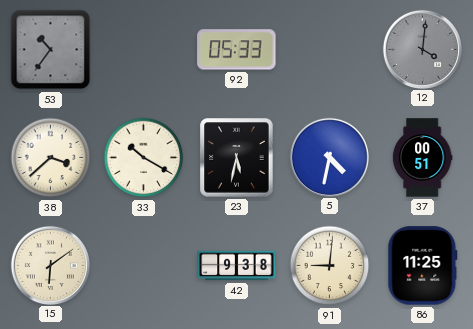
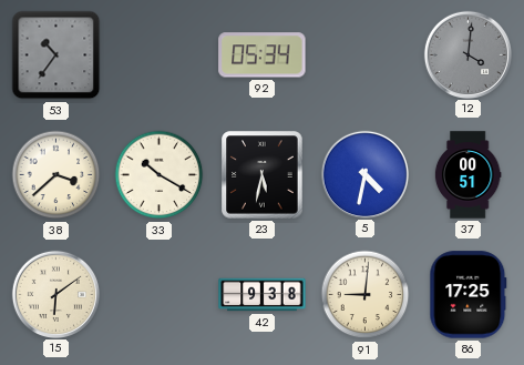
92: 05:33 -> 05:34 (263, 55)
86: 11:25 -> 17:25 (469, 295)
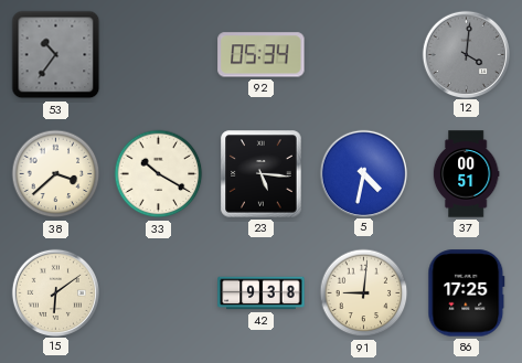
23: 5:32 -> 5:16 (262, 174)
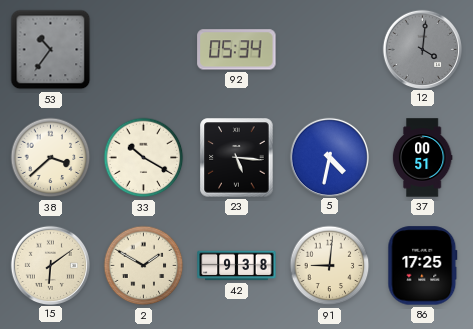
2: none -> 1:50 (144, 266)
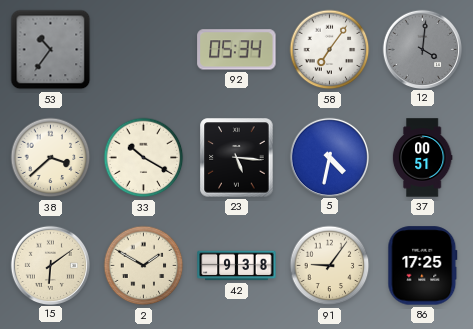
58: none -> 7:06 (330, 50)
91: 9:01 -> 9:06 (330, 266)
